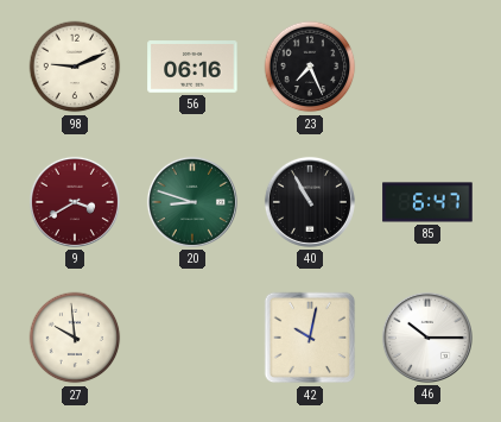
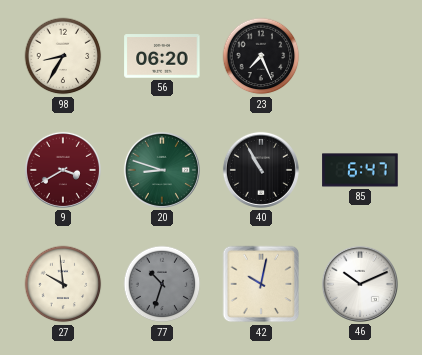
98: 9:11 -> 8:35 (63, 56)
56: 06:16 -> 06:20 (162, 56)
77: none -> 10:33 (162, 284)
46: 10:15 -> 10:11 (360, 284)
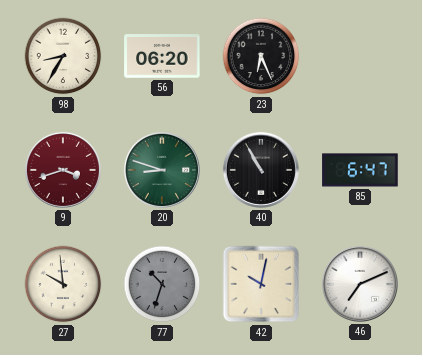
23: 7:26 -> 6:26 (261, 56)
9: 3:40 -> 3:42 (63, 170)
46: 10:11 -> 7:11 (360, 284)
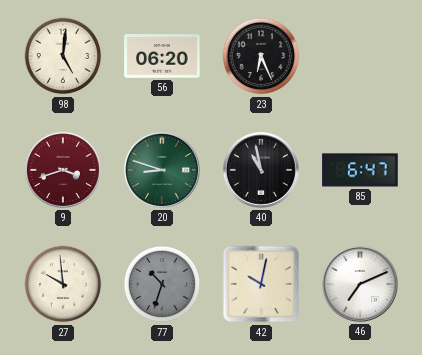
98: 8:35 -> 5:01 (63, 56)
40: 10:55 -> 10:58 (261, 170)
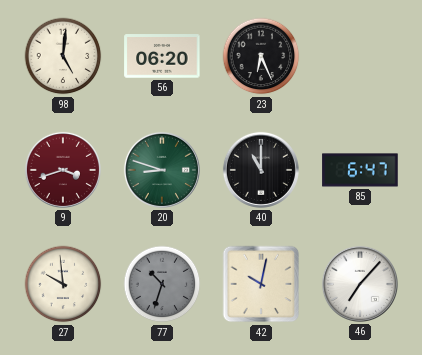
40: 10:58 -> 11:00 (261, 170)
46: 7:11 -> 7:07 (360, 284)
